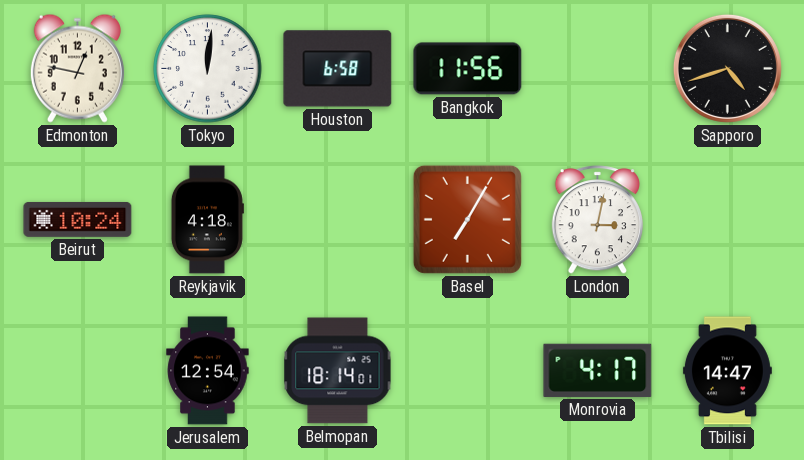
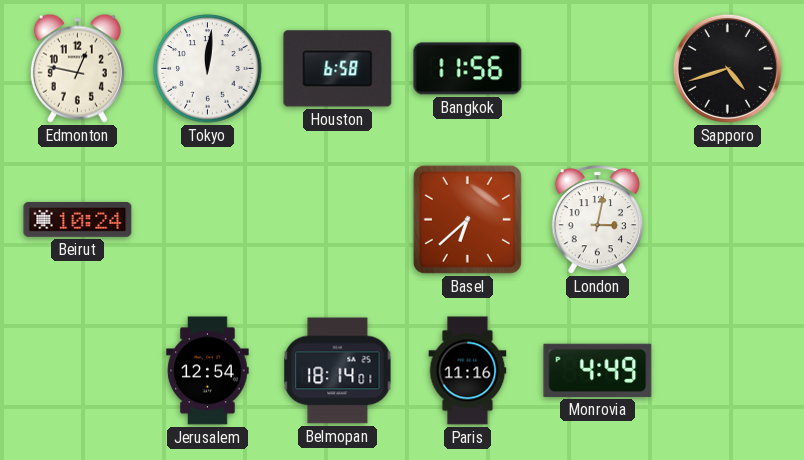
Reykjavik: 4:18 -> none (207, 220)
Basel: 7:05 -> 6:38 (467, 219)
Paris: none -> 11:16 (468, 371)
Monrovia: 4:17 -> 4:49 (598, 370)
Tbilisi: 14:47 -> none (727, 371)
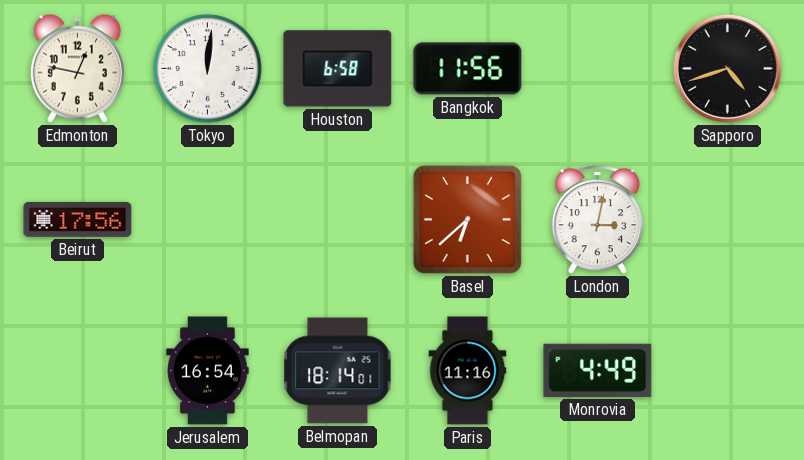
Beirut: 10:24 -> 17:56 (78, 219)
Jerusalem: 12:54 -> 16:54 (208, 371)
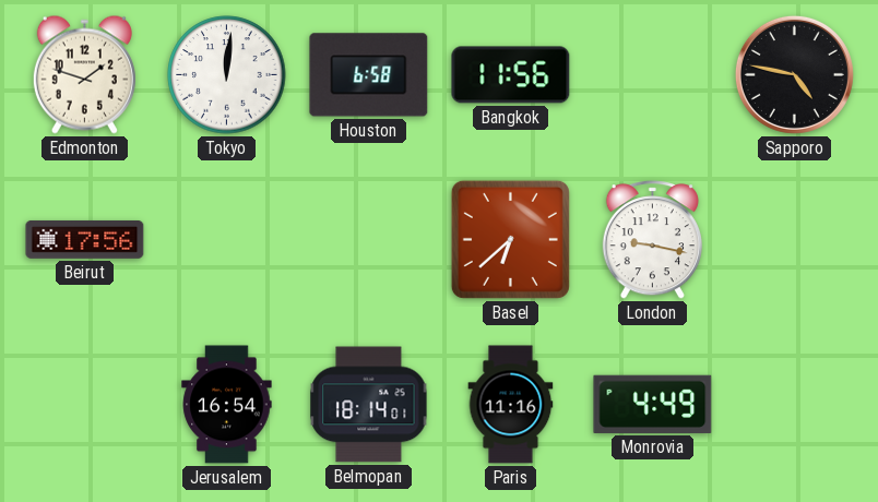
Edmonton: 12:47 -> 1:48 (84, 74)
Sapporo: 4:42 -> 4:47 (794, 74)
London: 3:02 -> 9:17 (652, 240)
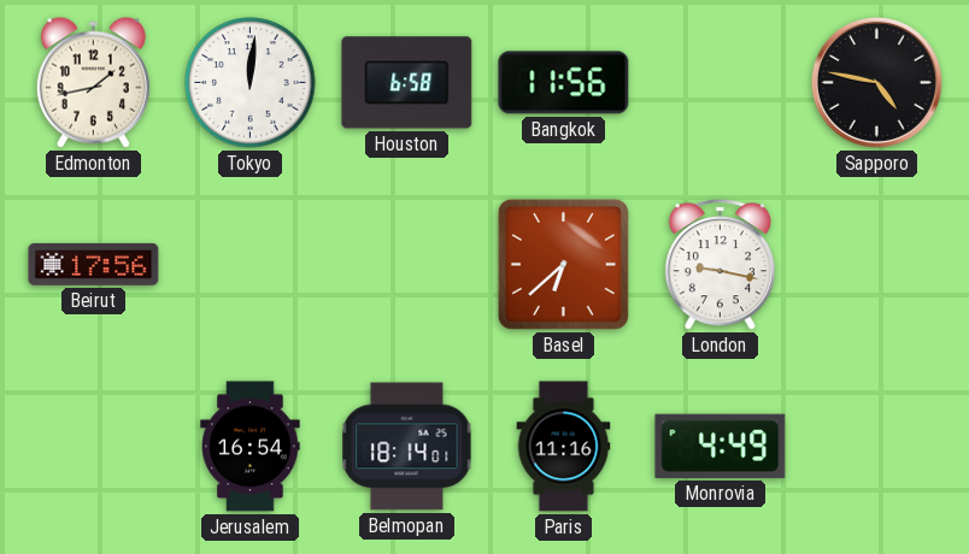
Edmonton: 1:48 -> 1:43 (93, 82)
